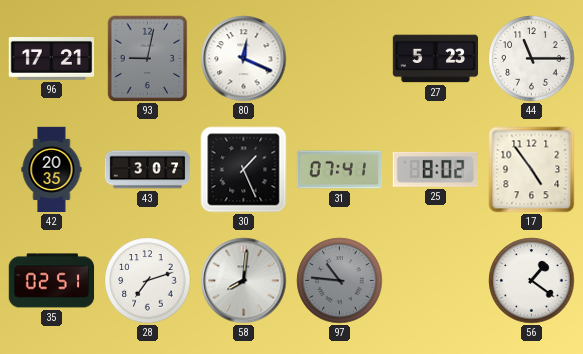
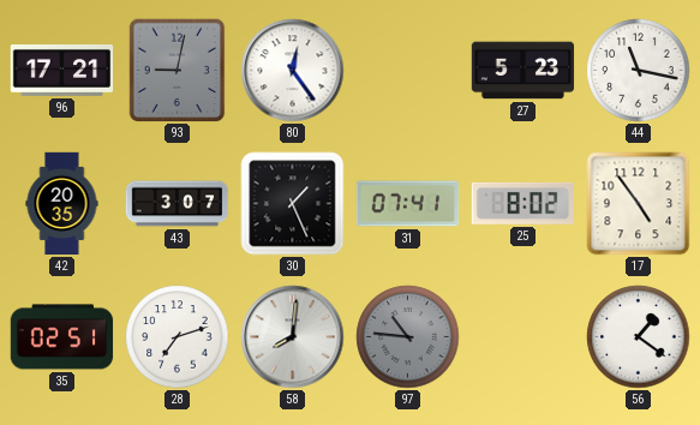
80: 12:19 -> 12:24 (293, 71)
44: 11:15 -> 11:17 (639, 71)
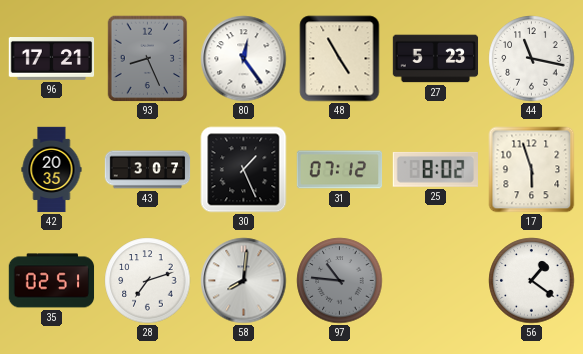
93: 9:02 -> 8:26 (148, 59)
48: none -> 4:55 (340, 59)
31: 07:41 -> 07:12 (340, 170)
17: 4:54 -> 5:57 (532, 170)
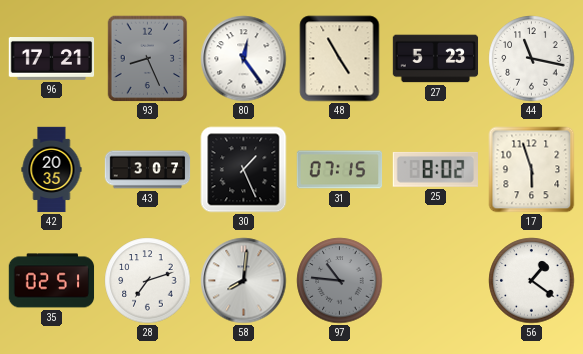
31: 07:12 -> 07:15 (340, 170)
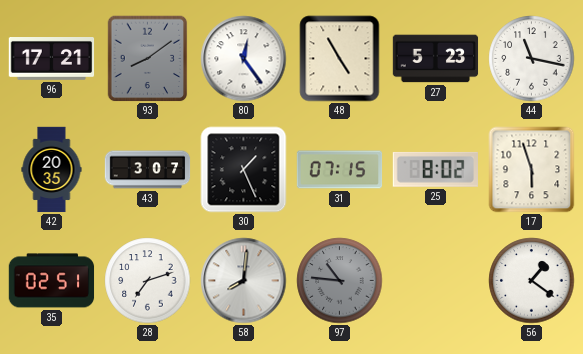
93: 8:26 -> 8:09 (148, 59)
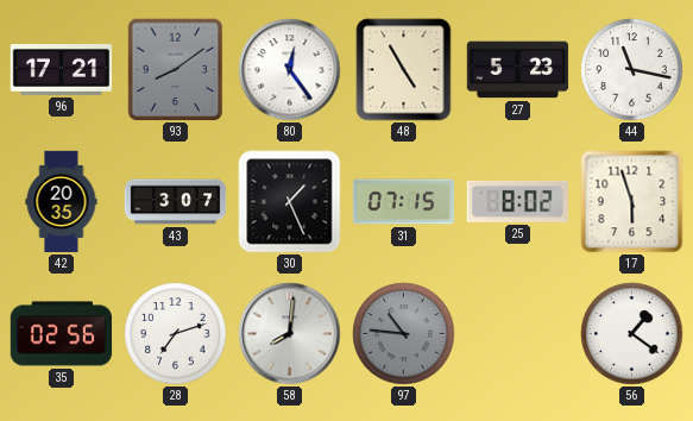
35: 02:51 -> 02:56 (62, 334)
